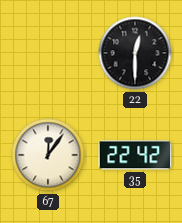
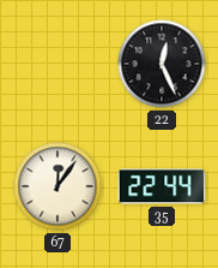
22: 12:30 -> 12:26 (162, 64)
35: 22:42 -> 22:44 (162, 186)
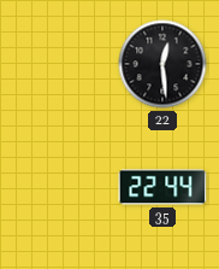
22: 12:26 -> 12:29 (162, 64)
67: 12:06 -> none (57, 186)
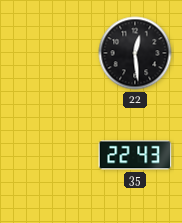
35: 22:44 -> 22:43 (135, 155)
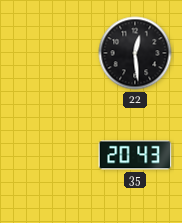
35: 22:43 -> 20:43 (135, 155)
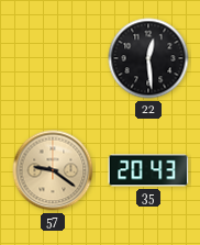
57: none -> 9:21 (53, 170)
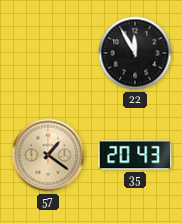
22: 12:29 -> 11:55 (135, 53)
57: 9:21 -> 1:21 (48, 155)
